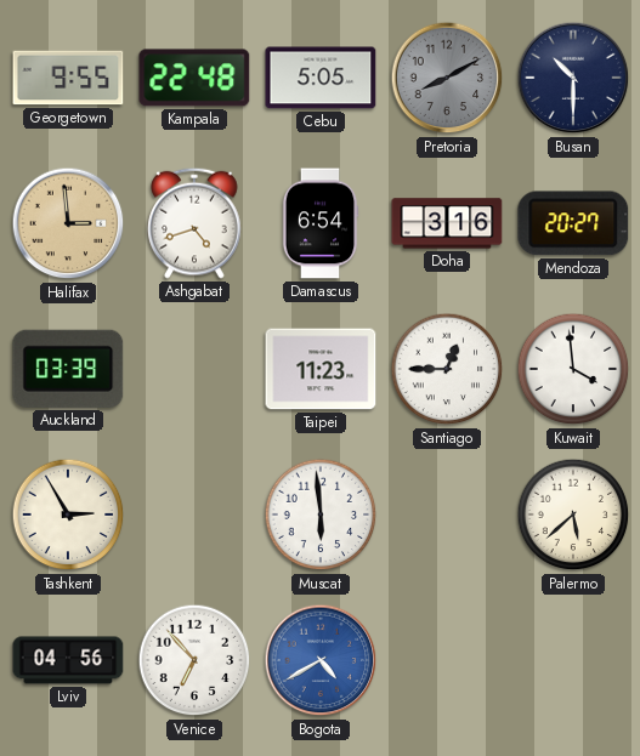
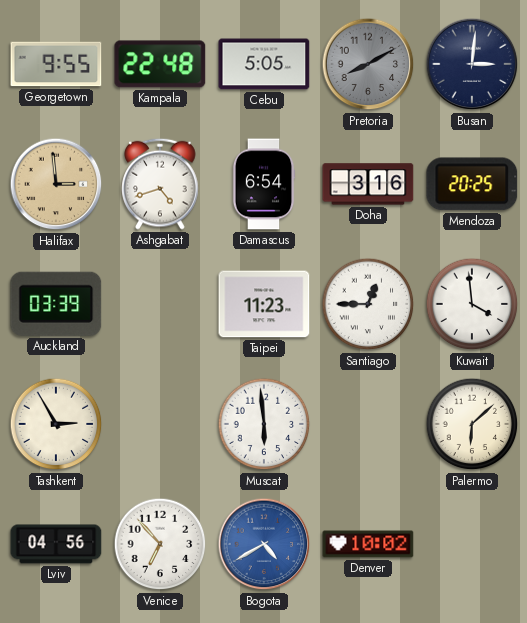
Busan: 10:30 -> 3:01 (472, 64)
Mendoza: 20:27 -> 20:25 (472, 184)
Palermo: 5:38 -> 6:08 (472, 424)
Denver: none -> 10:02 (368, 544)
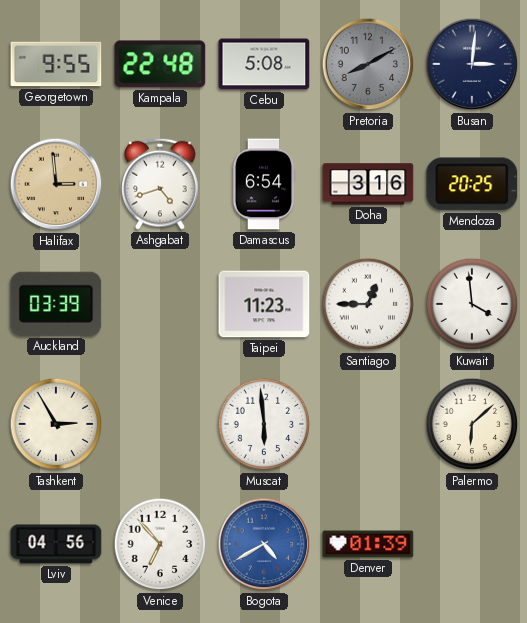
Cebu: 5:05 -> 5:08 (264, 64)
Denver: 10:02 -> 01:39 (368, 544)
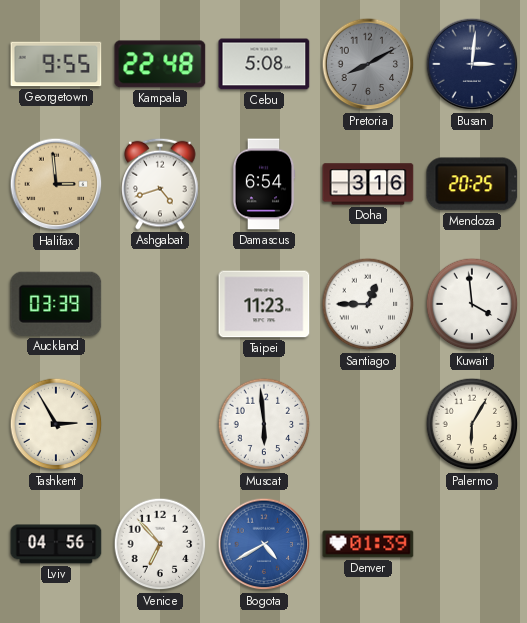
Palermo: 6:08 -> 6:05 (472, 424)
